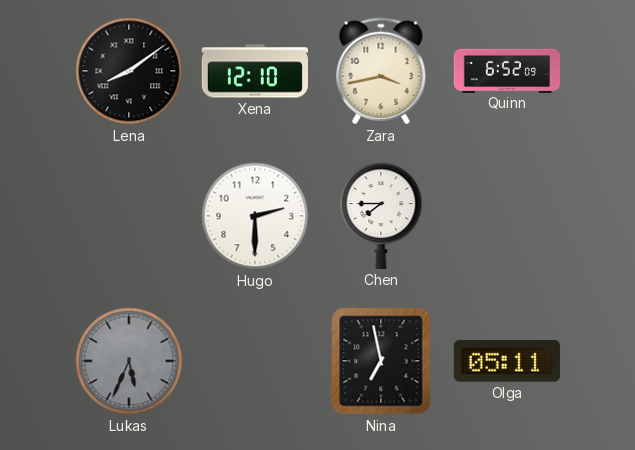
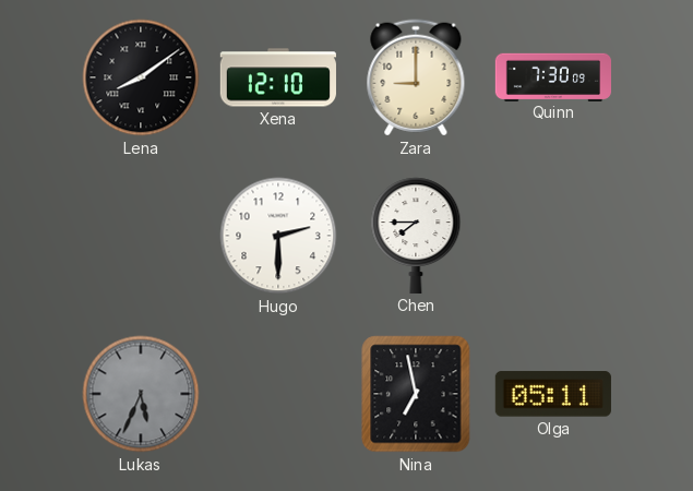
Zara: 3:43 -> 9:00 (416, 77)
Quinn: 6:52 -> 7:30 (552, 76)
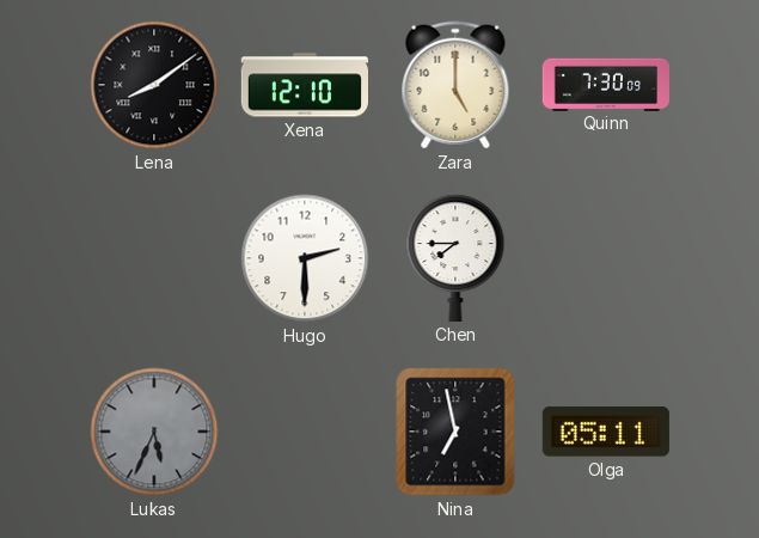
Zara: 9:00 -> 5:00 (455, 85)
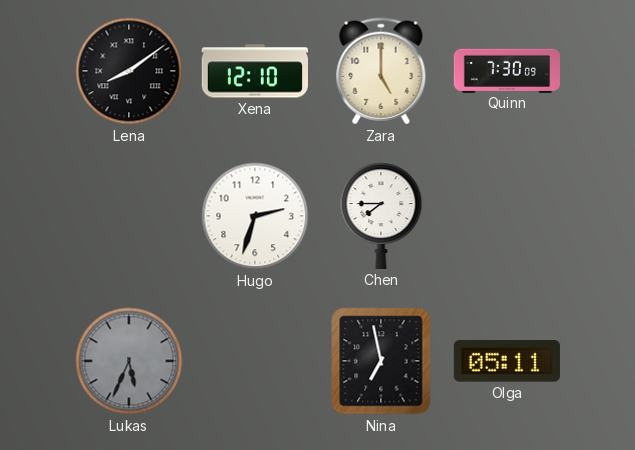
Hugo: 2:30 -> 2:33 (255, 216)
